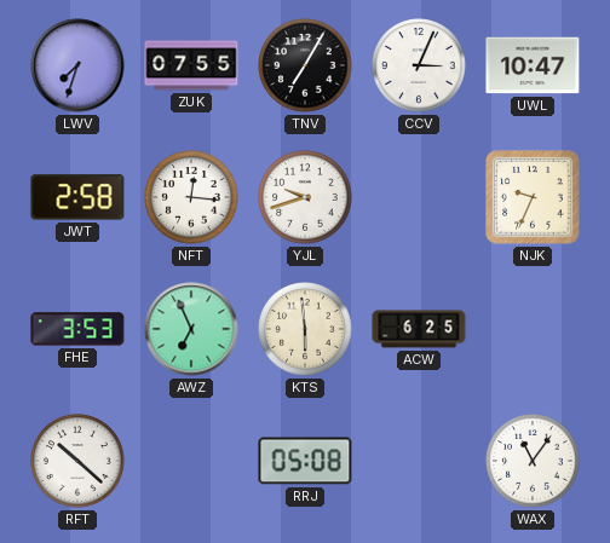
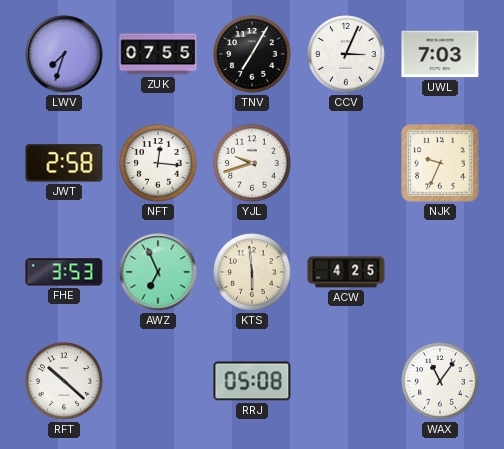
UWL: 10:47 -> 7:03 (440, 54)
ACW: 6:25 -> 4:25 (346, 272)
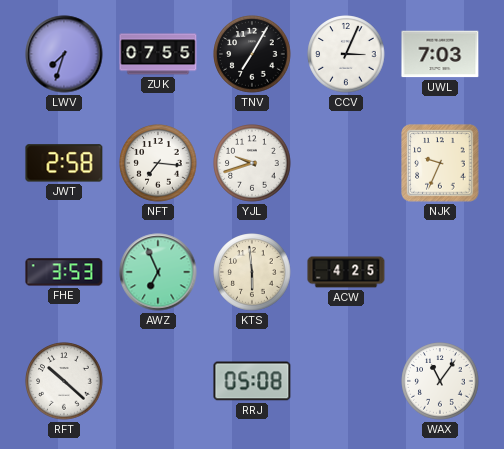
NFT: 12:16 -> 7:16 (158, 163)
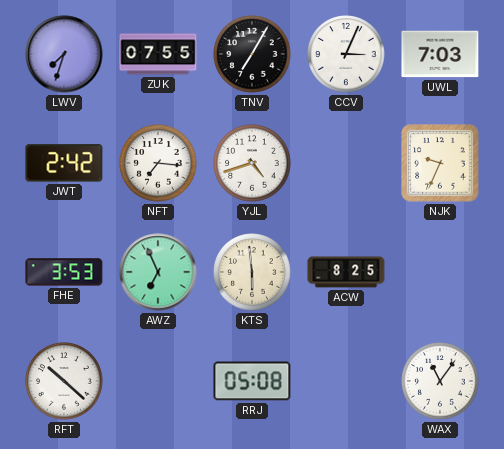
JWT: 2:58 -> 2:42 (64, 163)
YJL: 9:42 -> 4:42 (252, 163)
ACW: 4:25 -> 8:25 (346, 272)
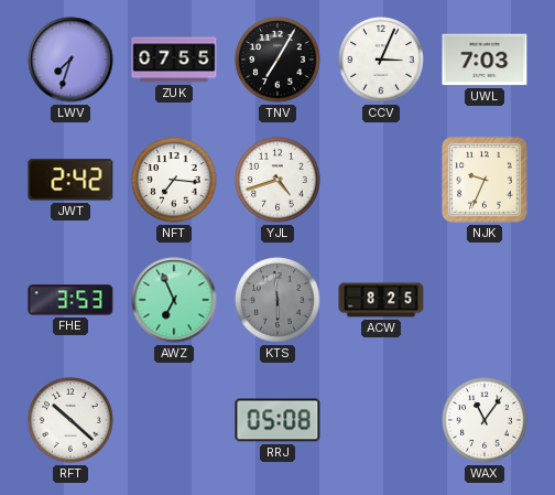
KTS dial: cream -> grey (277, 300)
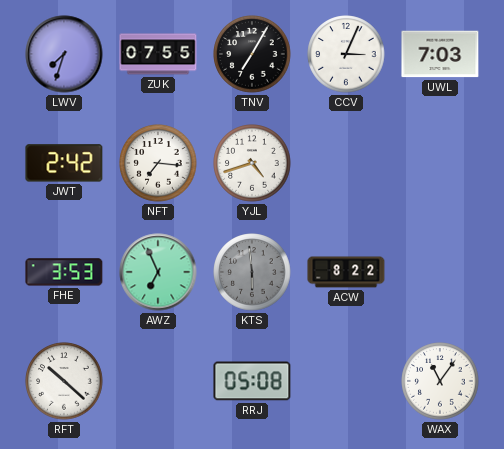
NJK: 9:34 -> none (485, 180)
ACW: 8:25 -> 8:22 (346, 272)
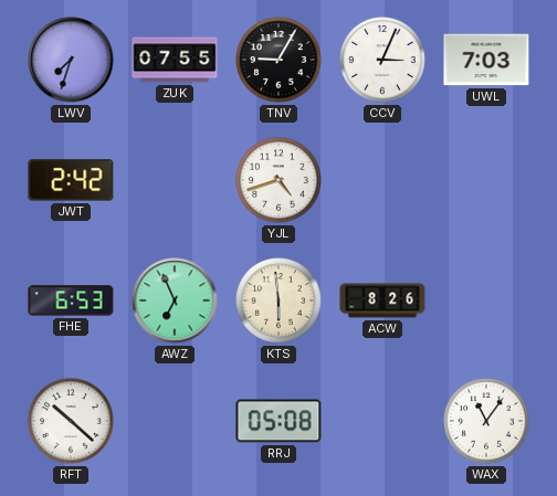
TNV: 7:05 -> 9:05 (278, 60)
NFT: 7:16 -> none (158, 163)
FHE: 3:53 -> 6:53 (71, 300)
KTS dial: grey -> cream (278, 300)
ACW: 8:22 -> 8:26 (382, 300)
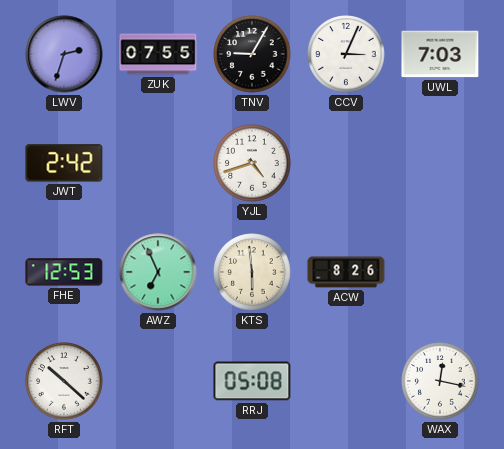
LWV: 7:33 -> 2:33 (64, 54)
FHE: 6:53 -> 12:53 (64, 272)
WAX: 11:06 -> 12:17 (440, 381)
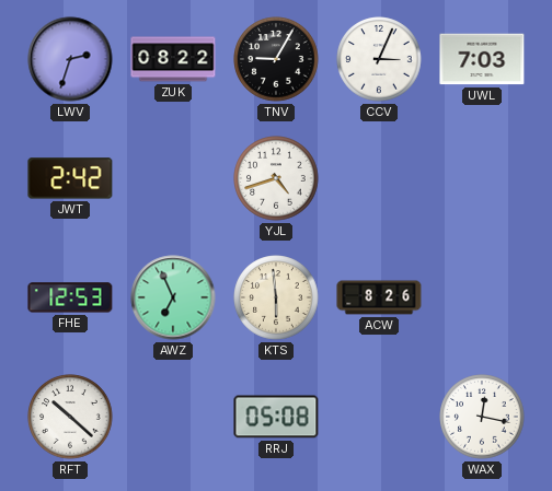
ZUK: 07:55 -> 08:22 (173, 59)
